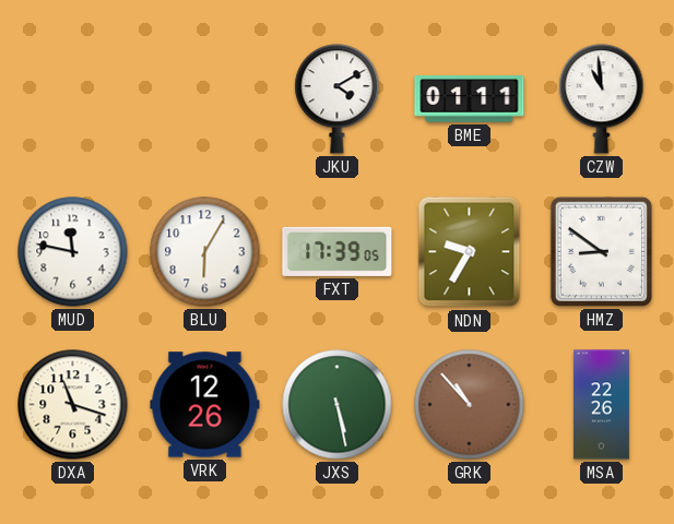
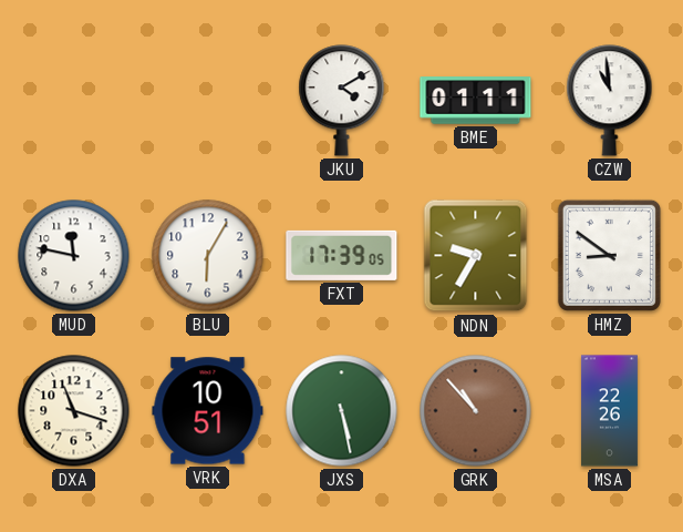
VRK: 12:26 -> 10:51 (208, 411)
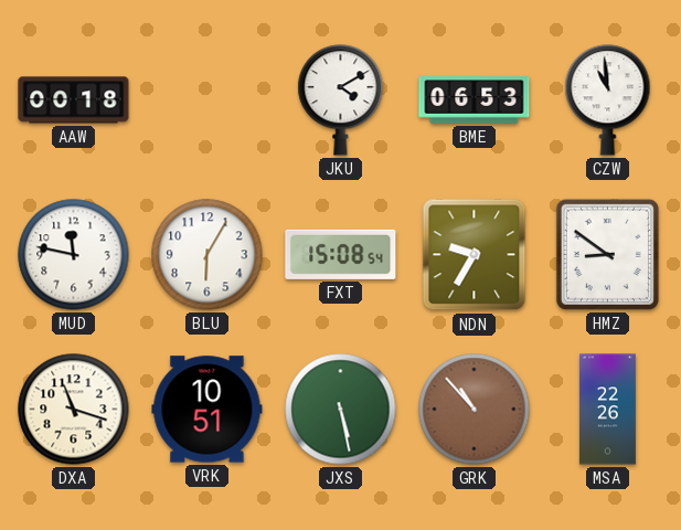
AAW: none -> 00:18 (74, 100)
BME: 01:11 -> 06:53 (475, 100)
FXT: 17:39 -> 15:08 (341, 254)
